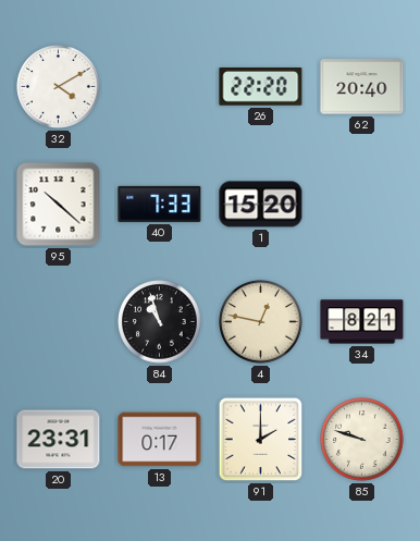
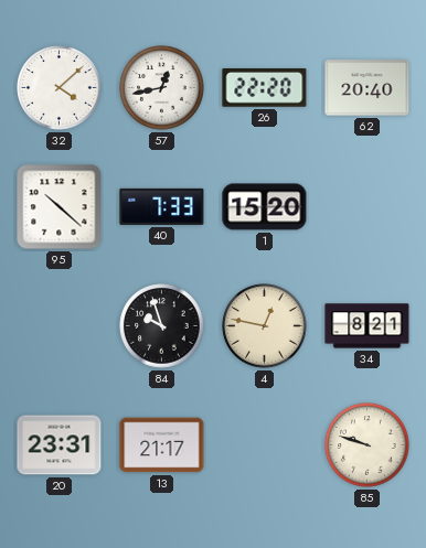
32: 4:10 -> 4:08 (60, 88)
57: none -> 12:43 (162, 88)
84: 10:57 -> 9:57 (162, 326)
13: 0:17 -> 21:17 (162, 445)
91: 2:00 -> none (261, 440)
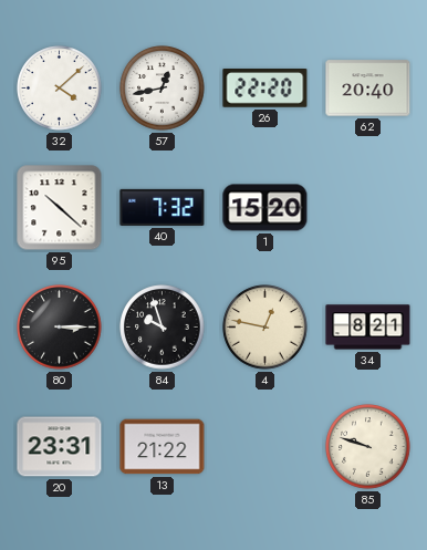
40: 7:33 -> 7:32 (163, 207)
80: none -> 3:15 (60, 328)
13: 21:17 -> 21:22 (163, 447)
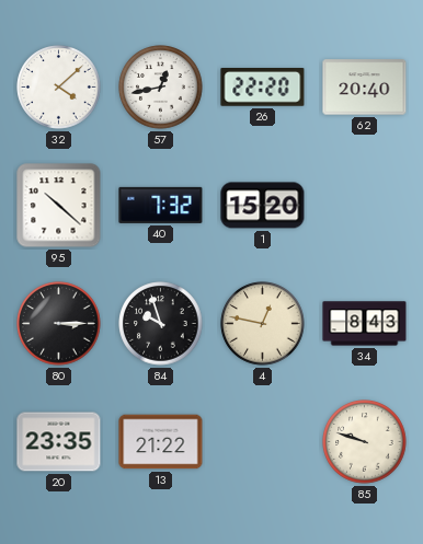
34: 8:21 -> 8:43 (365, 324)
20: 23:31 -> 23:35 (59, 442)
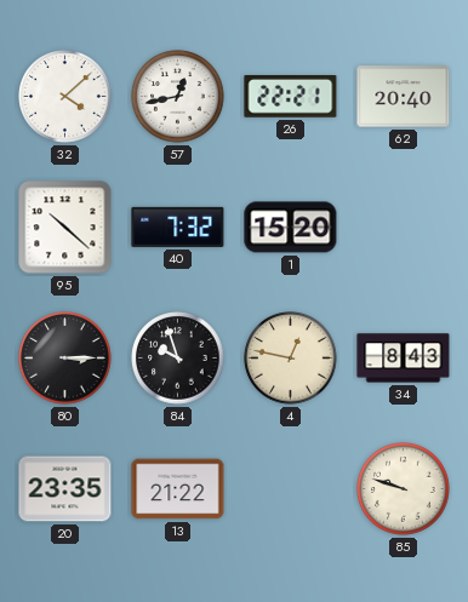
26: 22:20 -> 22:21 (291, 97)
